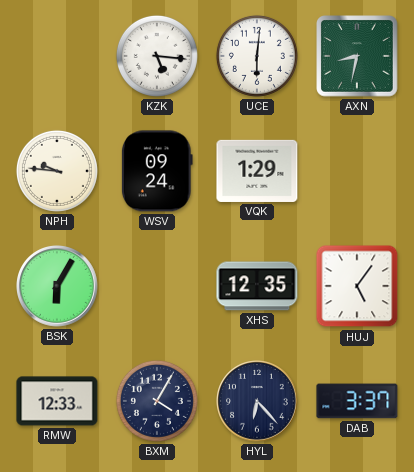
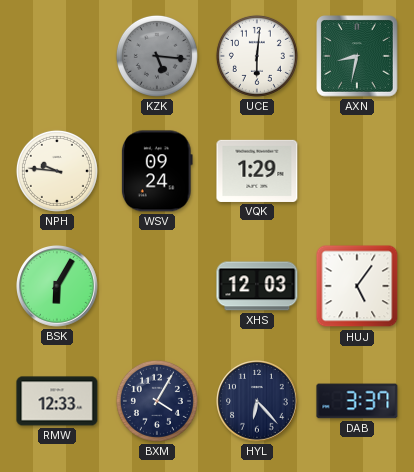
KZK dial: white -> grey (157, 56)
XHS: 12:35 -> 12:03 (257, 286)
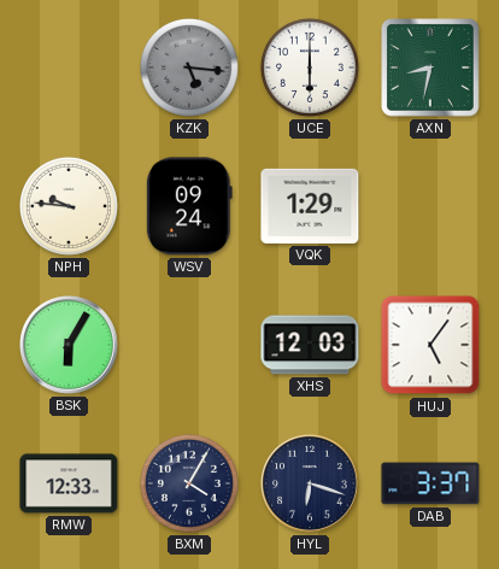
UCE: 6:01 -> 6:00 (310, 68)
HYL: 6:23 -> 6:18 (311, 485)
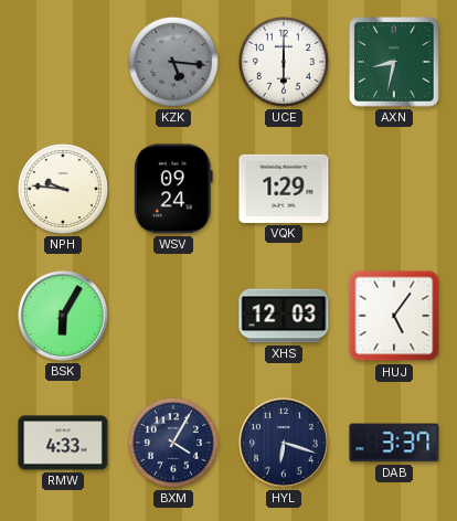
RMW: 12:33 -> 4:33 (63, 443)
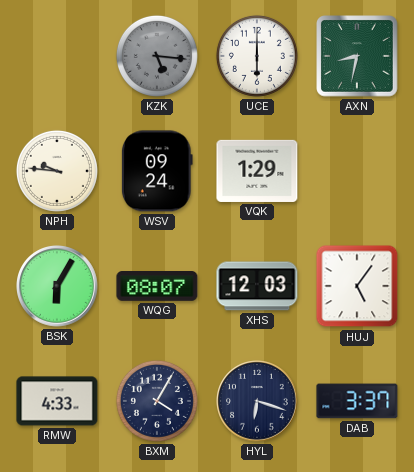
WQG: none -> 08:07 (157, 287)
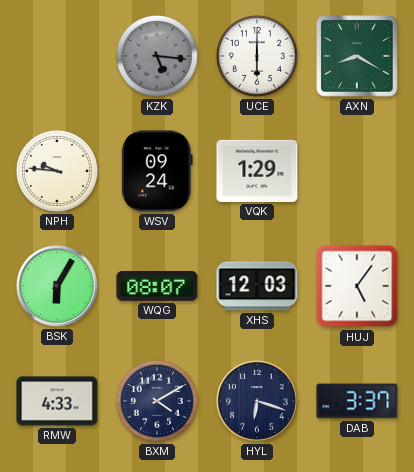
AXN: 8:32 -> 8:20 (357, 56)
BXM: 4:05 -> 4:10 (157, 401)
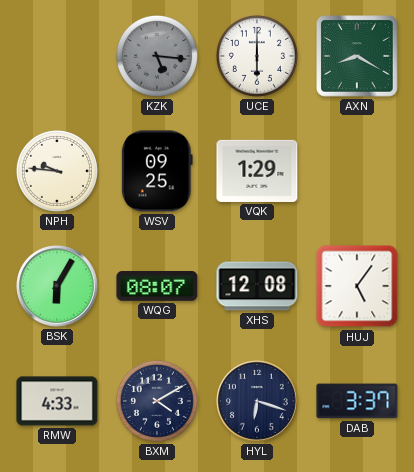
WSV: 09:24 -> 09:25 (157, 171)
XHS: 12:03 -> 12:08 (257, 286)
